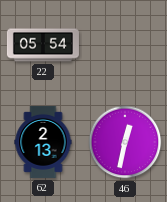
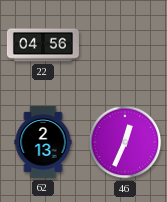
22: 05:54 -> 04:56 (43, 45)
46: 12:32 -> 12:34 (125, 142)
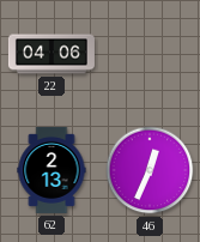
22: 04:56 -> 04:06 (51, 54)
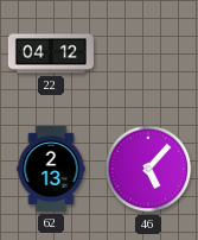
22: 04:06 -> 04:12 (51, 53)
46: 12:34 -> 5:07 (148, 169)
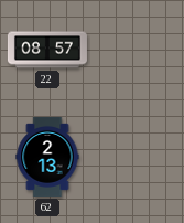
22: 04:12 -> 08:57 (47, 50)
46: 5:07 -> none (148, 169)
